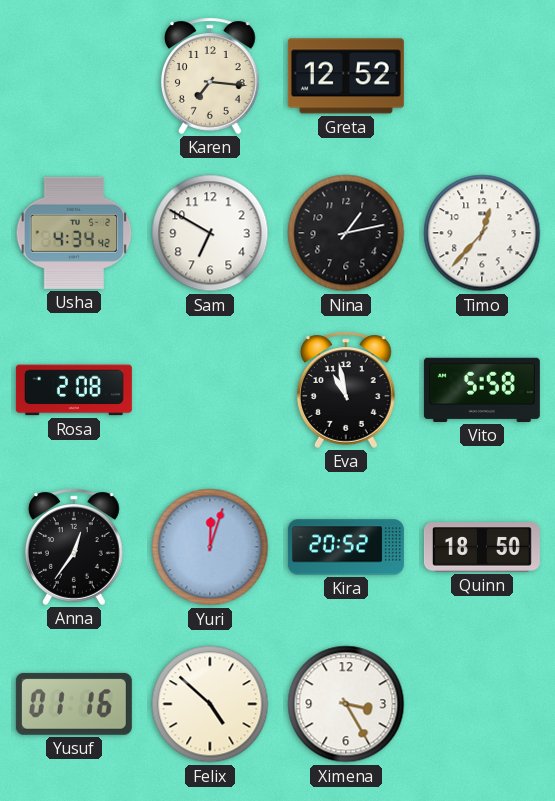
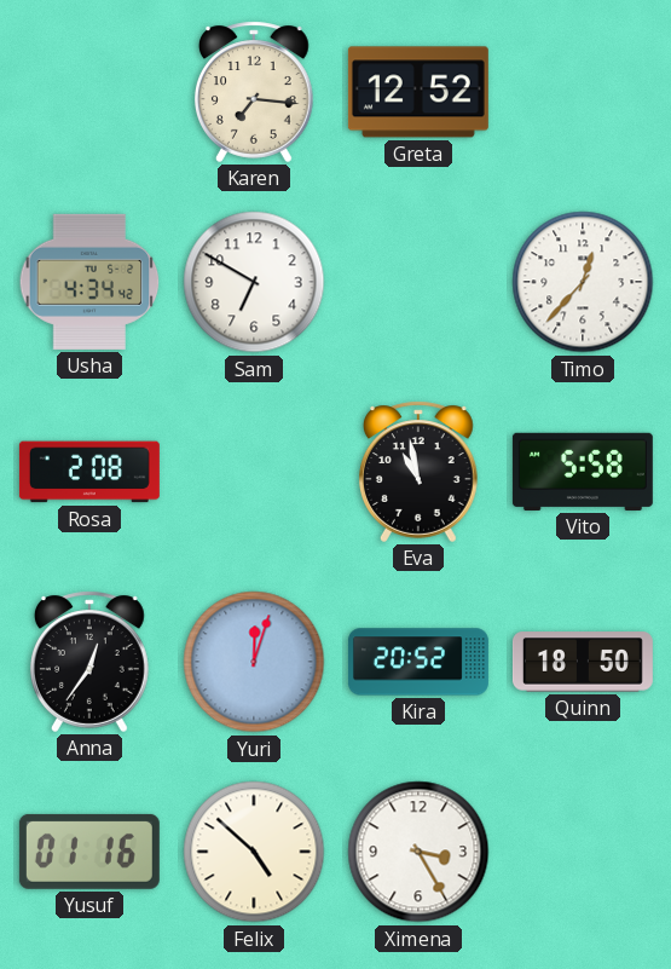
Nina: 1:13 -> none (346, 233)
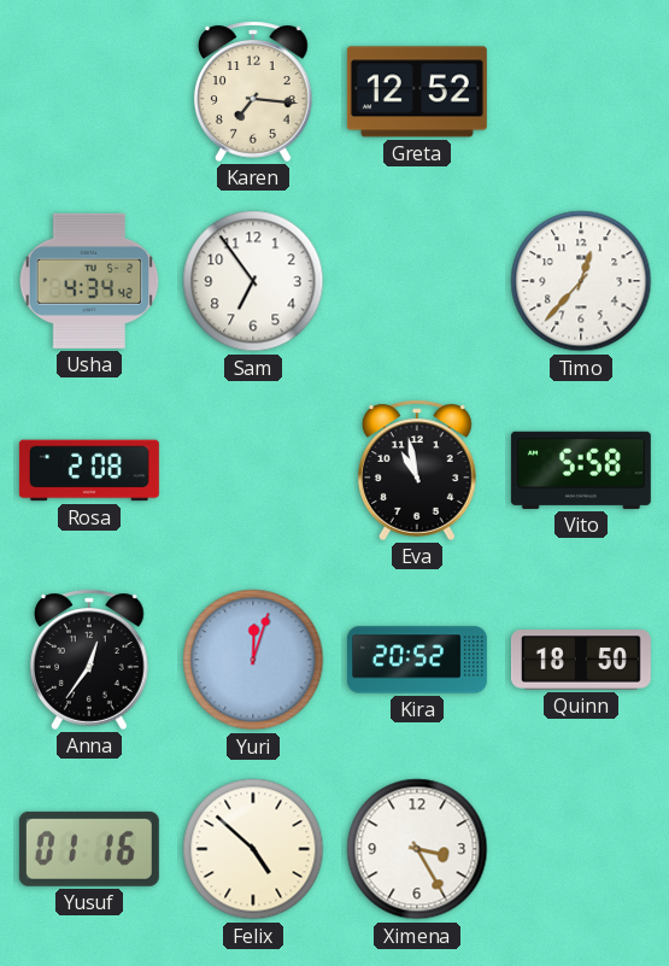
Sam: 6:50 -> 6:54 (253, 281)
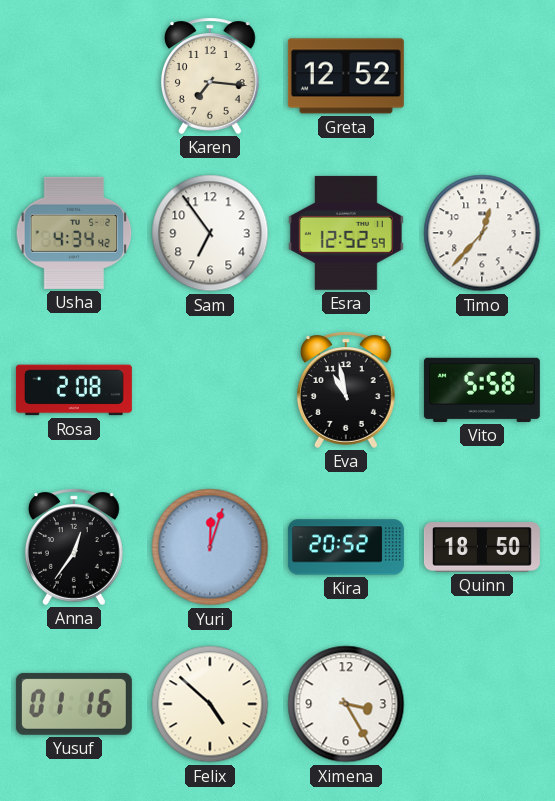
Esra: none -> 12:52 (346, 233)
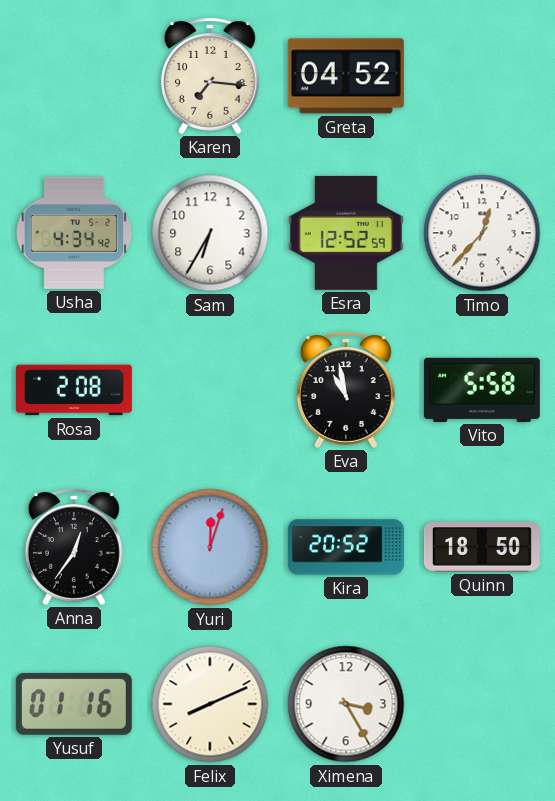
Greta: 12:52 -> 04:52 (346, 76)
Sam: 6:54 -> 6:35 (210, 233)
Felix: 4:52 -> 8:11 (210, 704)
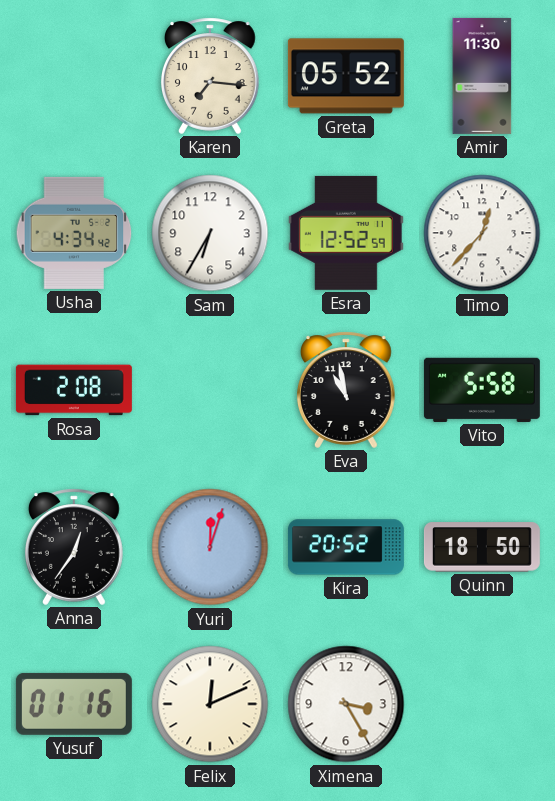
Greta: 04:52 -> 05:52 (346, 76)
Amir: none -> 11:30 (482, 76)
Felix: 8:11 -> 12:11 (210, 704)
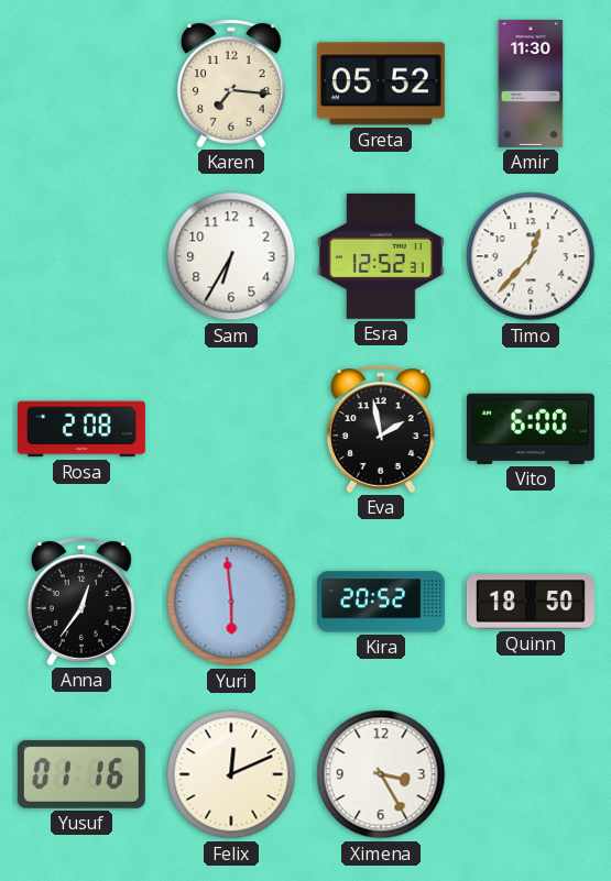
Usha: 4:34 -> none (74, 233)
Esra: 12:52:59 -> 12:52:31 (381, 256)
Eva: 10:58 -> 1:58 (381, 429)
Vito: 5:58 -> 6:00 (531, 429)
Yuri: 12:03 -> 5:59 (231, 602)
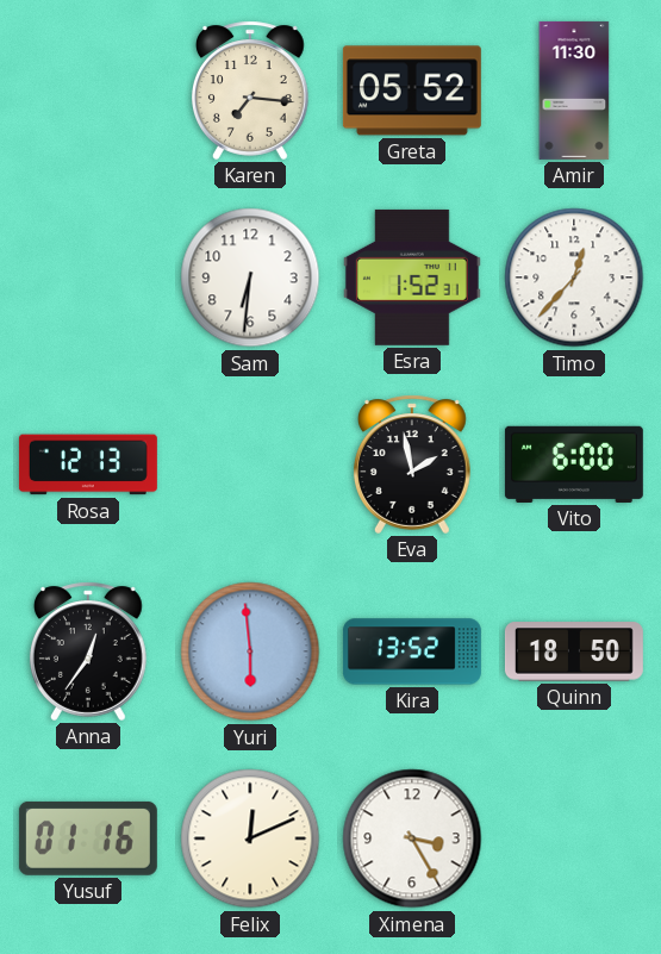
Sam: 6:35 -> 6:31 (250, 278)
Esra: 12:52 -> 1:52 (412, 278)
Rosa: 2:08 -> 12:13 (88, 464)
Kira: 20:52 -> 13:52 (412, 651)
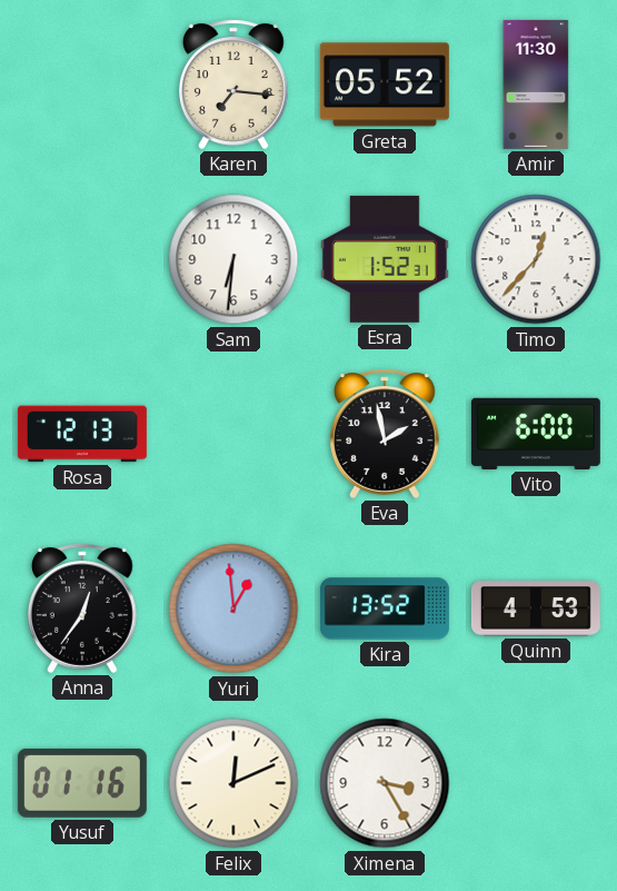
Yuri: 5:59 -> 12:59 (233, 608)
Quinn: 18:50 -> 4:53 (536, 608)
